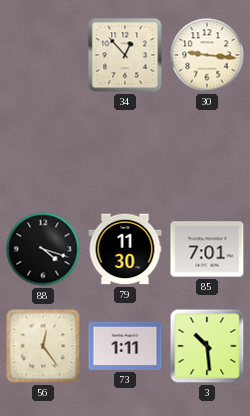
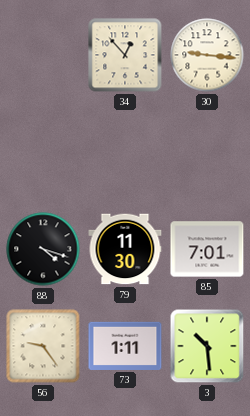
56: 12:24 -> 9:24 (43, 346)
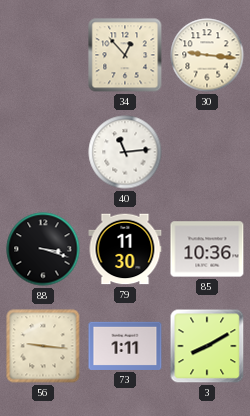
40: none -> 11:14 (125, 152)
88: 4:18 -> 3:18 (43, 249)
85: 7:01 -> 10:36 (207, 249)
56: 9:24 -> 9:16 (43, 346)
3: 10:29 -> 8:10 (207, 346)
